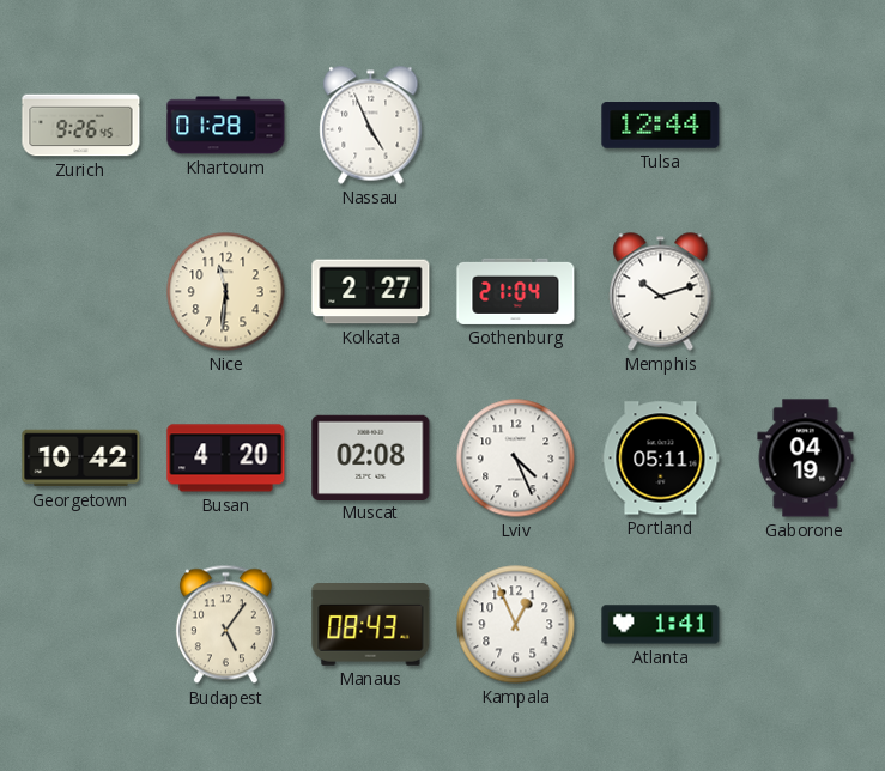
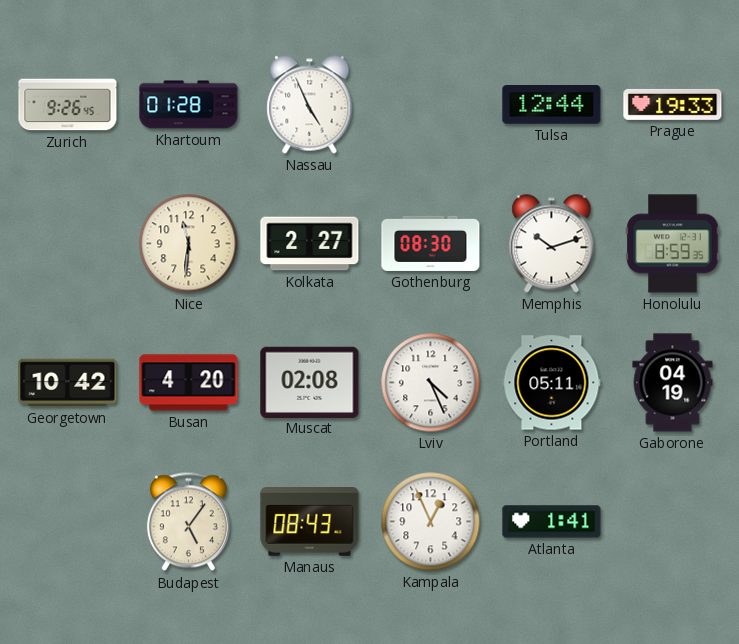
Prague: none -> 19:33 (673, 104)
Gothenburg: 21:04 -> 08:30 (431, 243)
Honolulu: none -> 8:59 (673, 244)
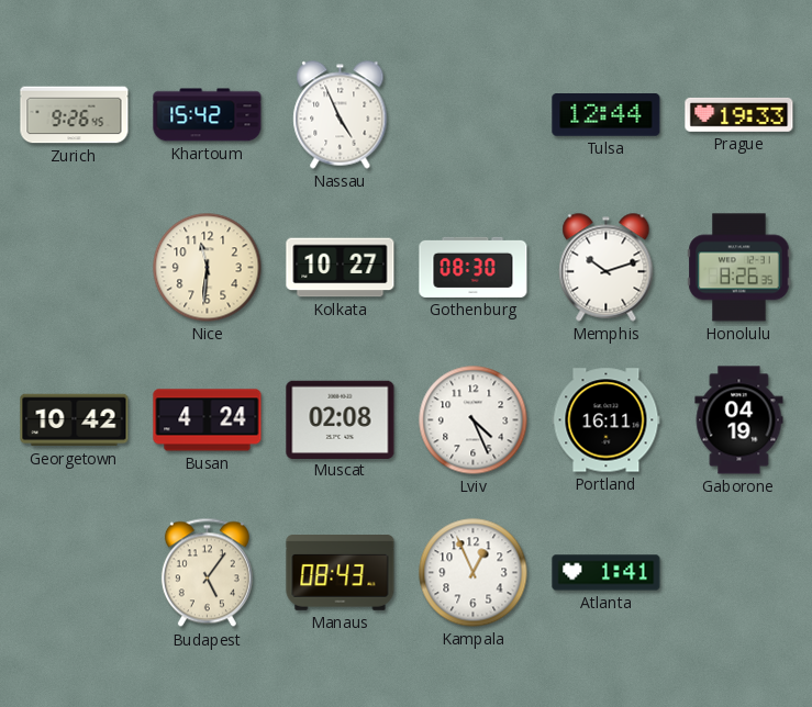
Khartoum: 01:28 -> 15:42 (208, 115)
Kolkata: 2:27 -> 10:27 (341, 268)
Honolulu: 8:59 -> 8:26 (739, 268)
Busan: 4:20 -> 4:24 (208, 420)
Portland: 05:11 -> 16:11 (607, 420)
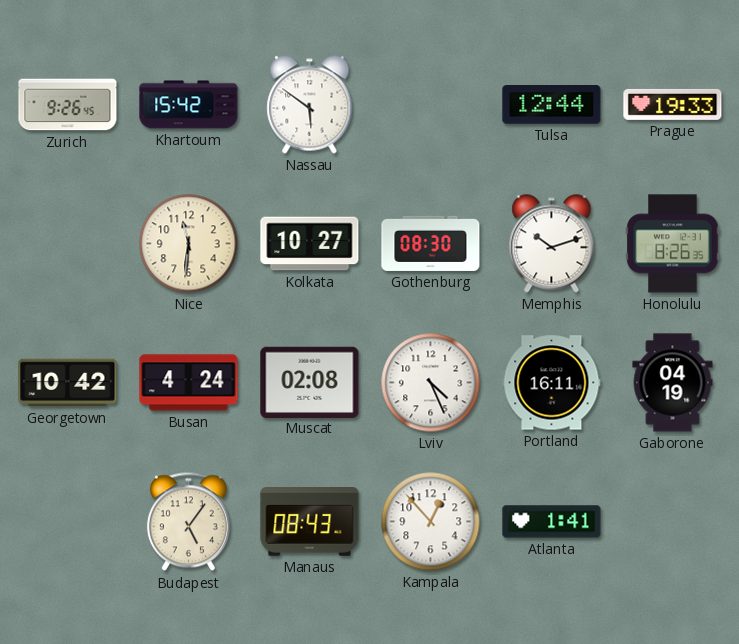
Nassau: 4:56 -> 5:51 (310, 105)
Kampala: 12:56 -> 12:53 (431, 522)
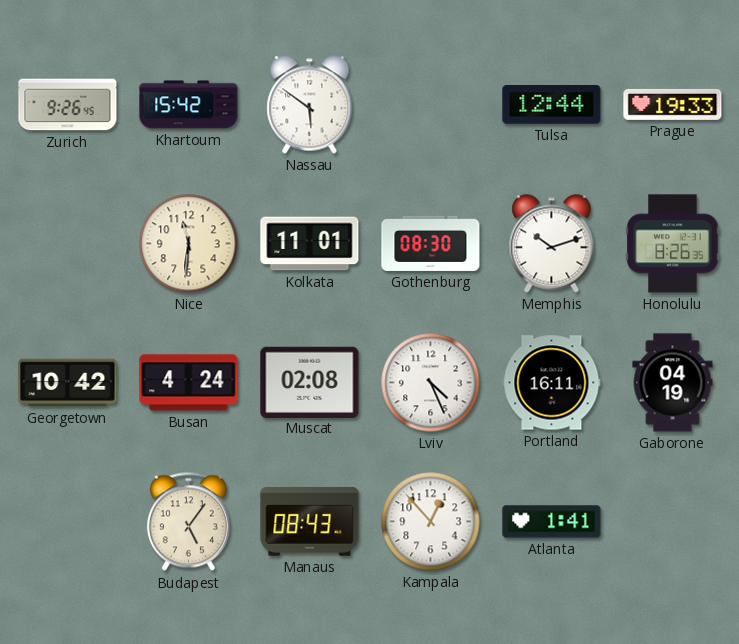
Kolkata: 10:27 -> 11:01 (310, 244)
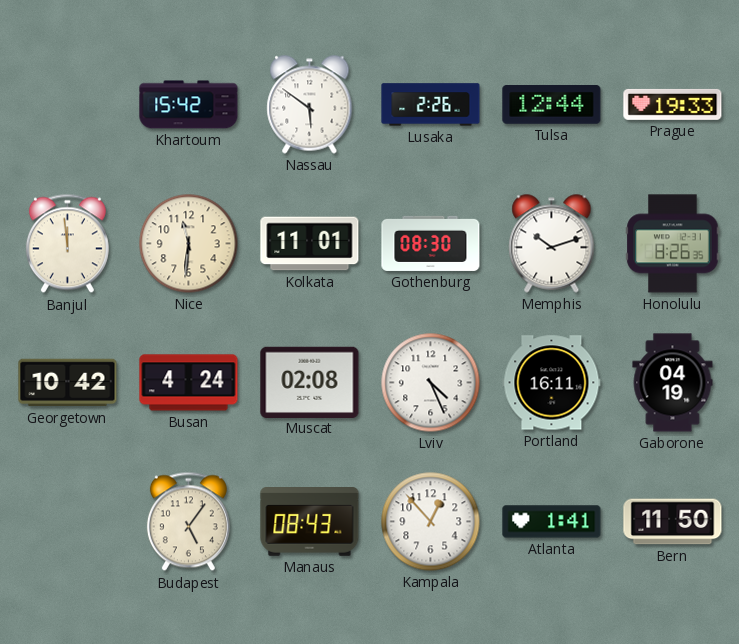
Zurich: 9:26 -> none (68, 105)
Lusaka: none -> 2:26 (431, 105)
Banjul: none -> 11:59 (67, 244)
Bern: none -> 11:50 (673, 522)
